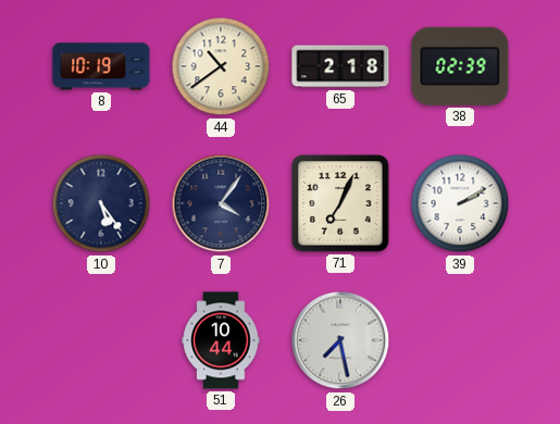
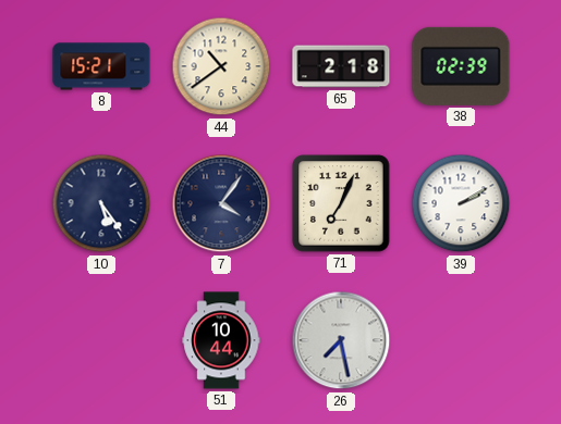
8: 10:19 -> 15:21 (101, 66)
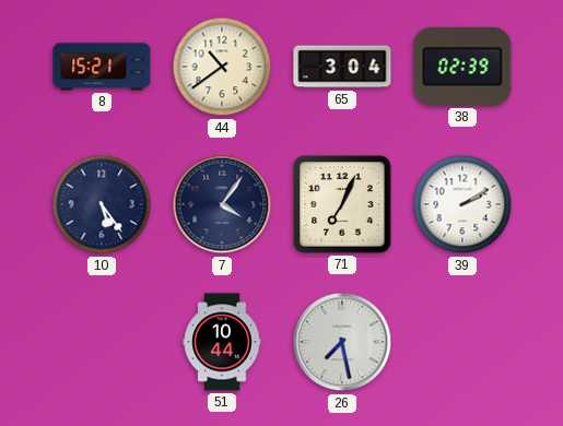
65: 2:18 -> 3:04 (342, 67)
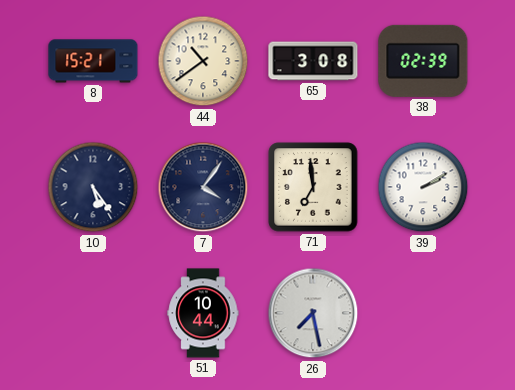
65: 3:04 -> 3:08 (313, 61)
71: 7:04 -> 6:59 (313, 187)
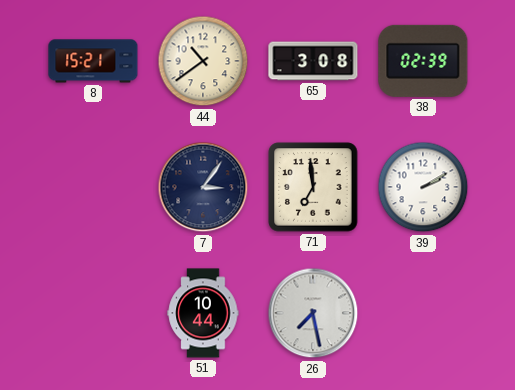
10: 5:24 -> none (93, 187)
7: 4:06 -> 3:06 (203, 187)
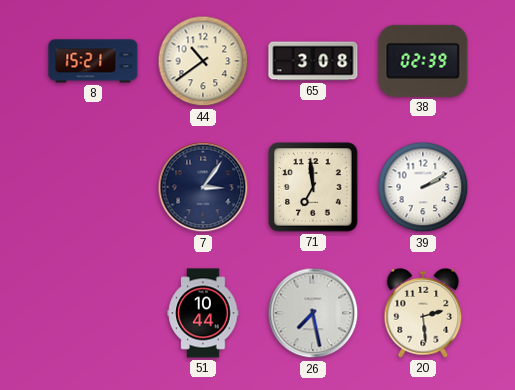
20: none -> 2:29 (423, 314)
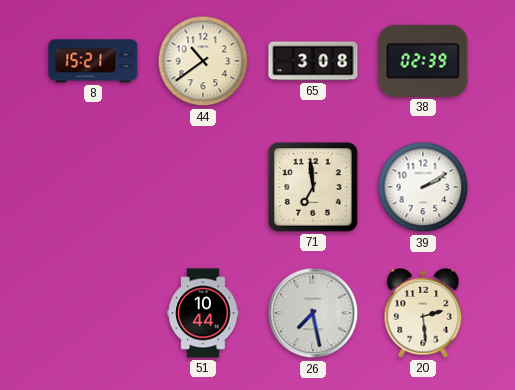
7: 3:06 -> none (203, 187)
